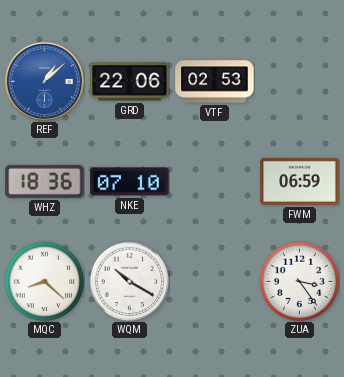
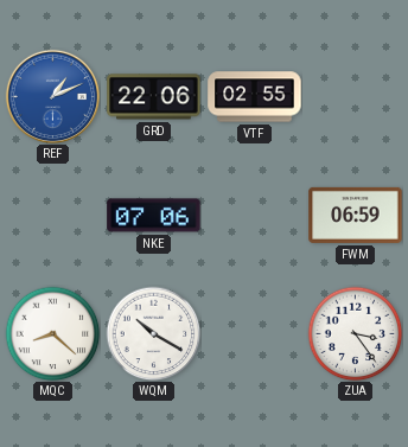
REF: 1:08 -> 1:11 (52, 96)
VTF: 02:53 -> 02:55 (255, 97)
WHZ: 18:36 -> none (45, 181)
NKE: 07:10 -> 07:06 (154, 216)
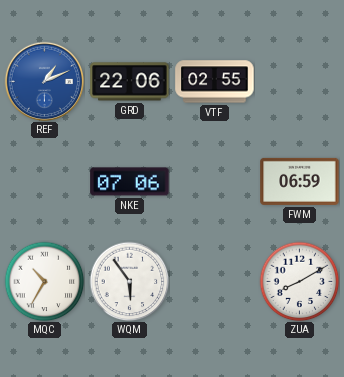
MQC: 8:22 -> 10:35 (44, 281)
WQM: 10:20 -> 5:54 (129, 281)
ZUA: 3:24 -> 8:10 (299, 281)
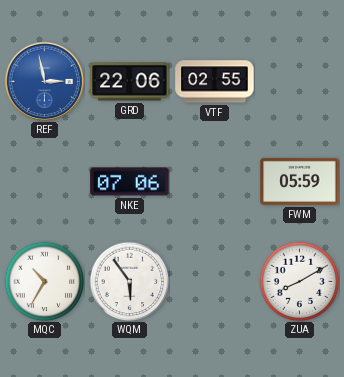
REF: 1:11 -> 2:58 (44, 81)
FWM: 06:59 -> 05:59 (300, 181)
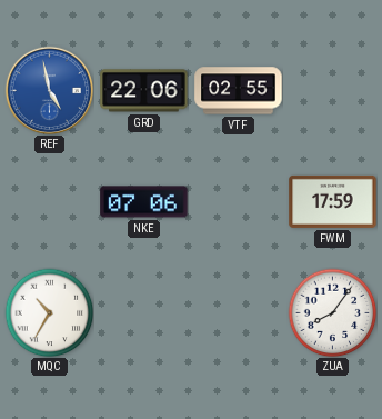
REF: 2:58 -> 4:58 (49, 90)
FWM: 05:59 -> 17:59 (333, 201)
WQM: 5:54 -> none (129, 281)
ZUA: 8:10 -> 8:06 (332, 312)
